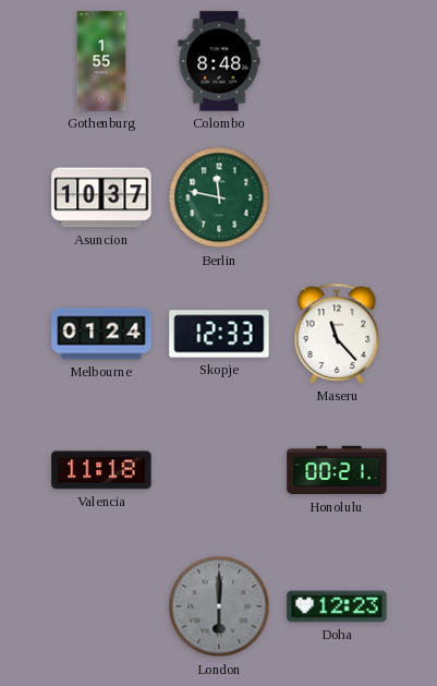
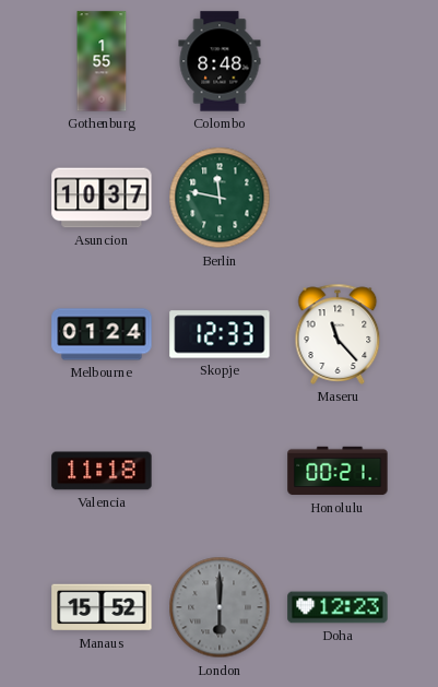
Manaus: none -> 15:52 (102, 607)
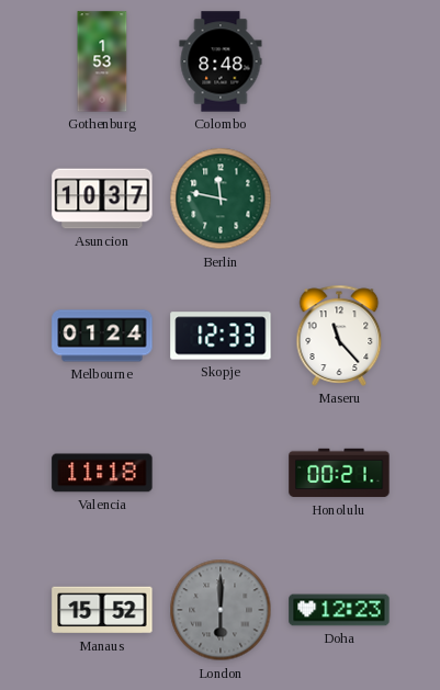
Gothenburg: 1:55 -> 1:53 (102, 61)
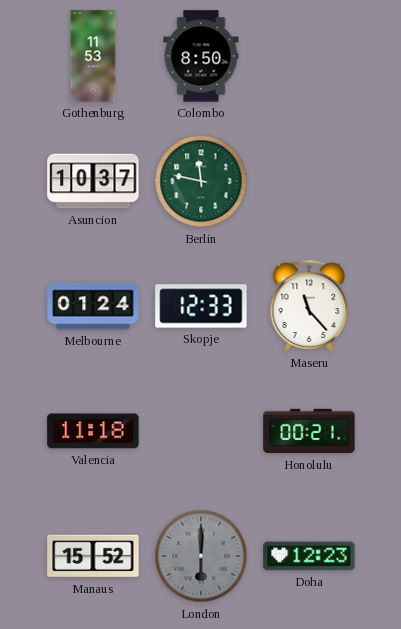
Gothenburg: 1:53 -> 11:53 (93, 56)
Colombo: 8:48 -> 8:50 (201, 56)
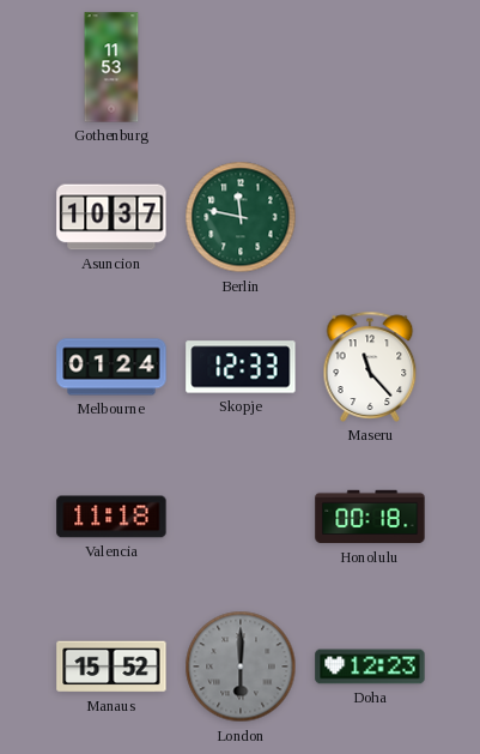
Colombo: 8:50 -> none (201, 56)
Honolulu: 00:21 -> 00:18 (370, 517)
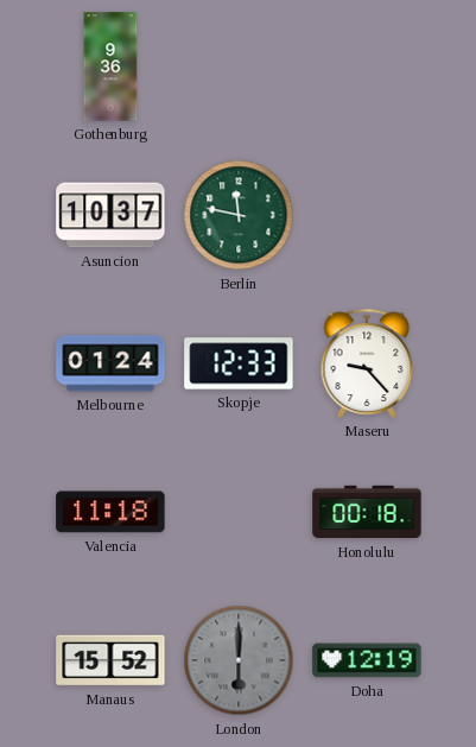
Gothenburg: 11:53 -> 9:36 (110, 67)
Maseru: 11:23 -> 9:23 (367, 363)
Doha: 12:23 -> 12:19 (367, 660)
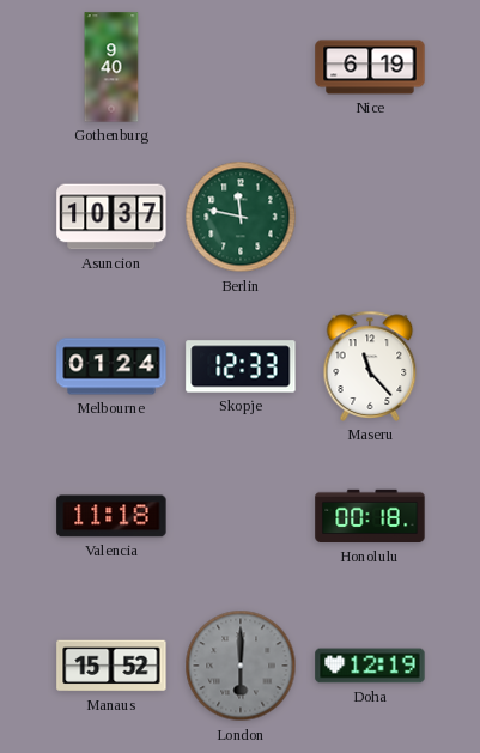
Gothenburg: 9:36 -> 9:40 (111, 67)
Nice: none -> 6:19 (370, 67)
Maseru: 9:23 -> 11:23 (370, 366)
